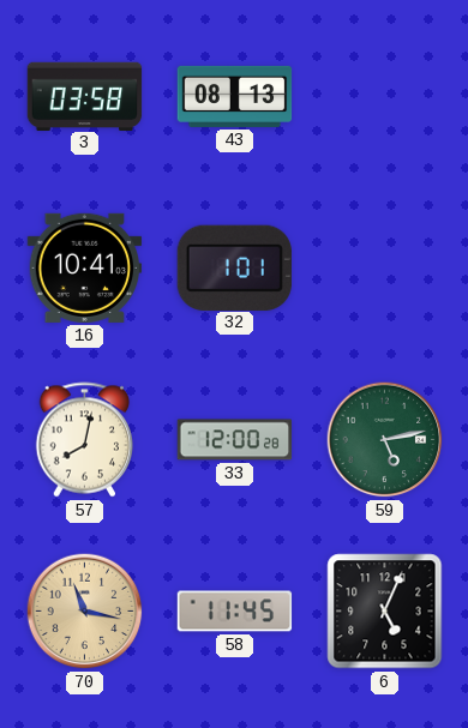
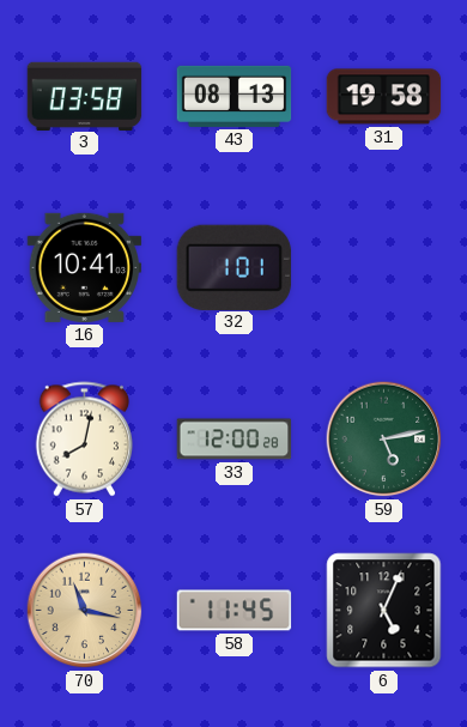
31: none -> 19:58 (384, 97)
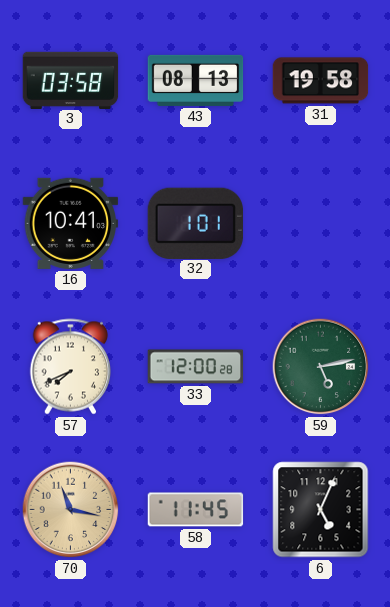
57: 8:02 -> 7:41 (71, 367)
